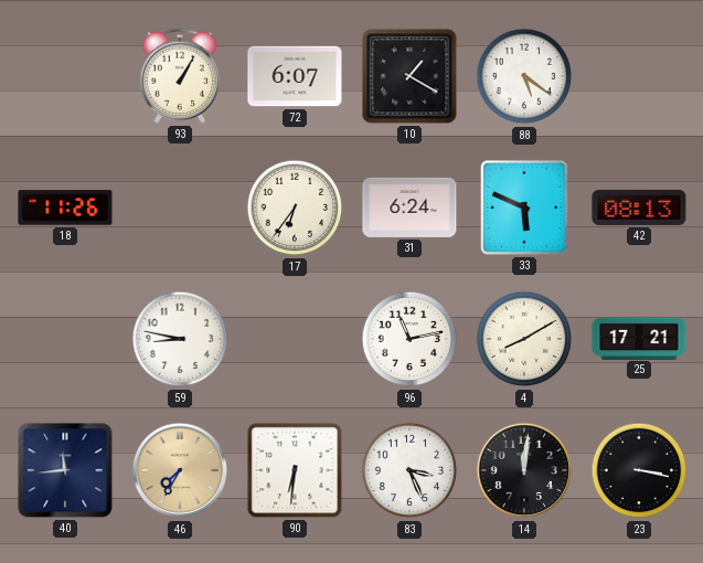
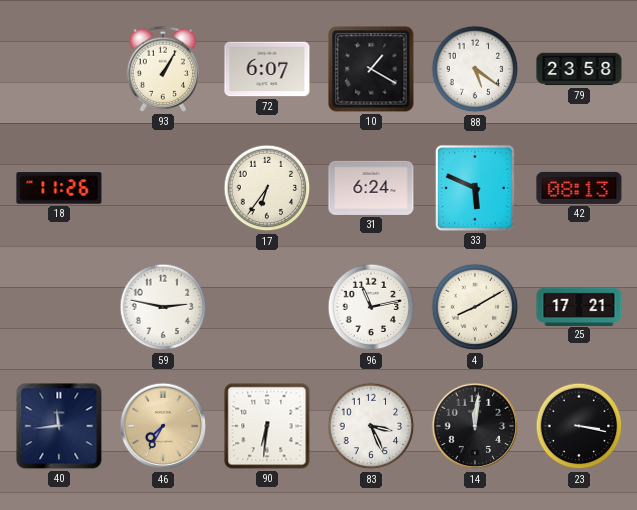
79: none -> 23:58 (579, 69)
59: 8:47 -> 2:47 (163, 307)
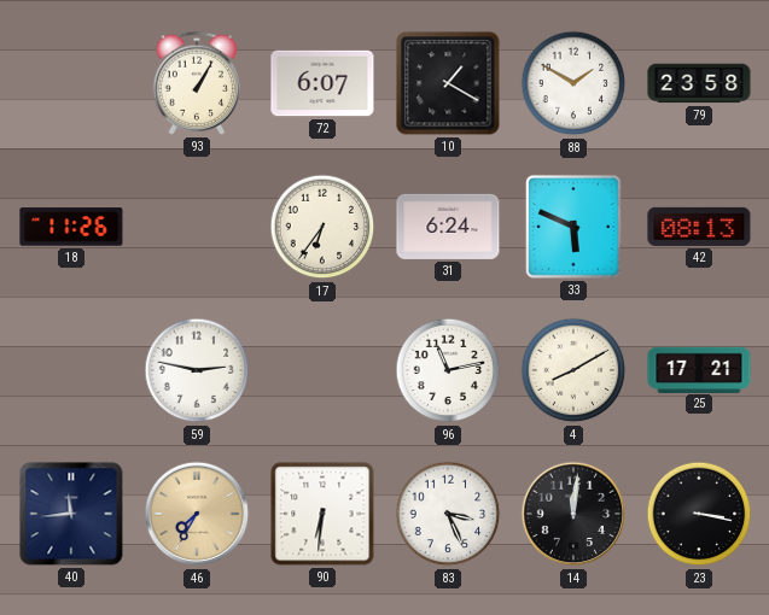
88: 5:21 -> 1:50 (573, 83)
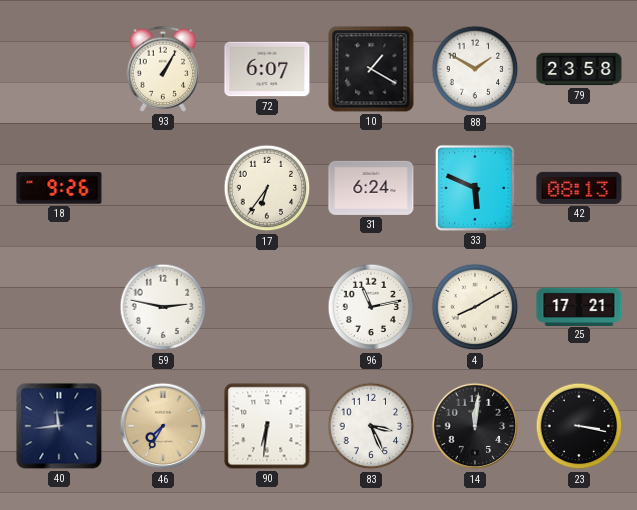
18: 11:26 -> 9:26 (59, 188)
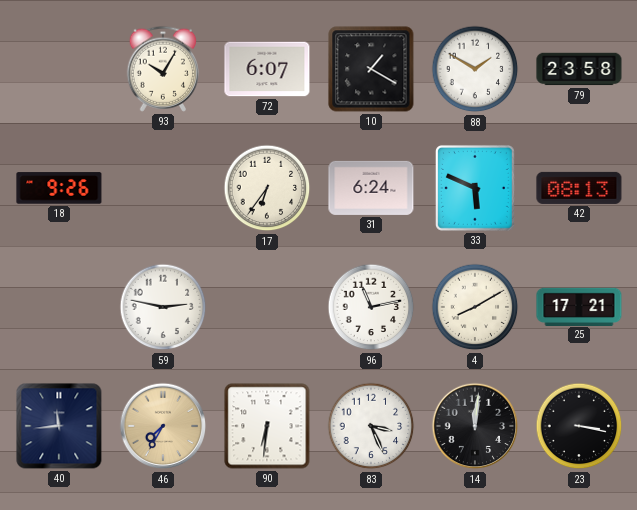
93: 1:05 -> 10:05 (162, 69)
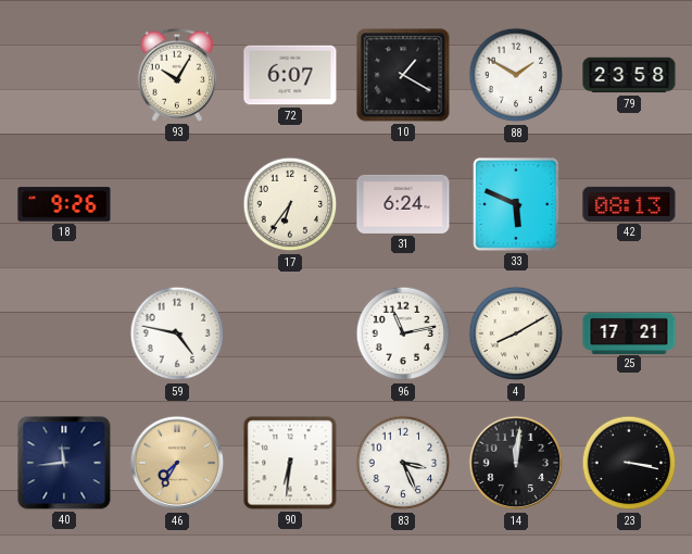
59: 2:47 -> 4:47 (177, 333)
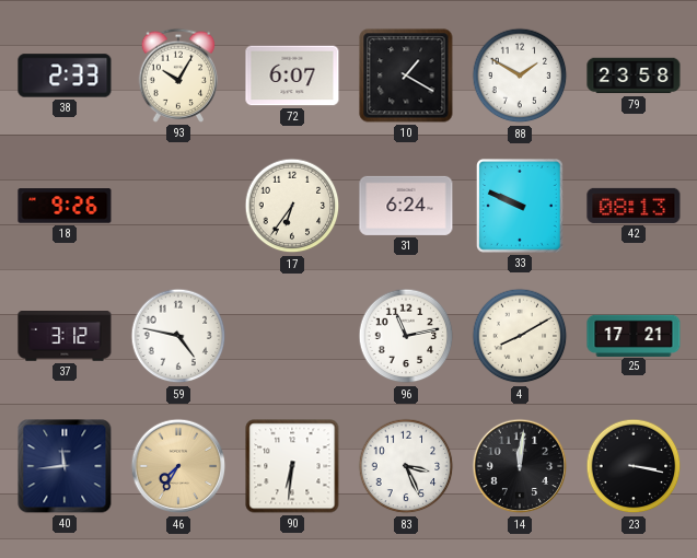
38: none -> 2:33 (65, 75)
33: 5:49 -> 9:49 (520, 206)
37: none -> 3:12 (65, 337)
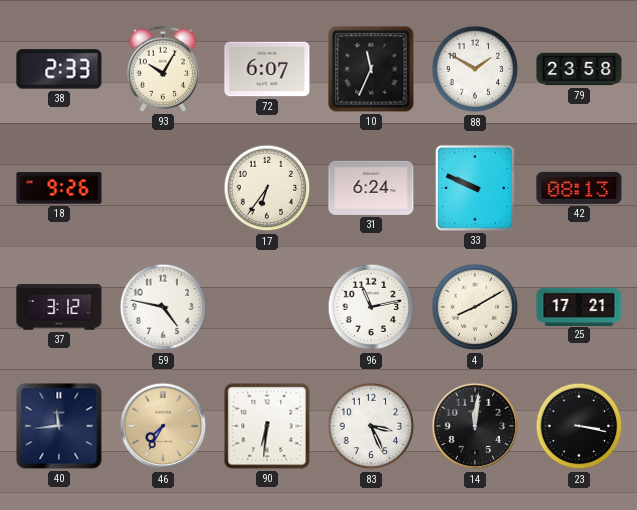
10: 1:20 -> 11:34 (371, 69)
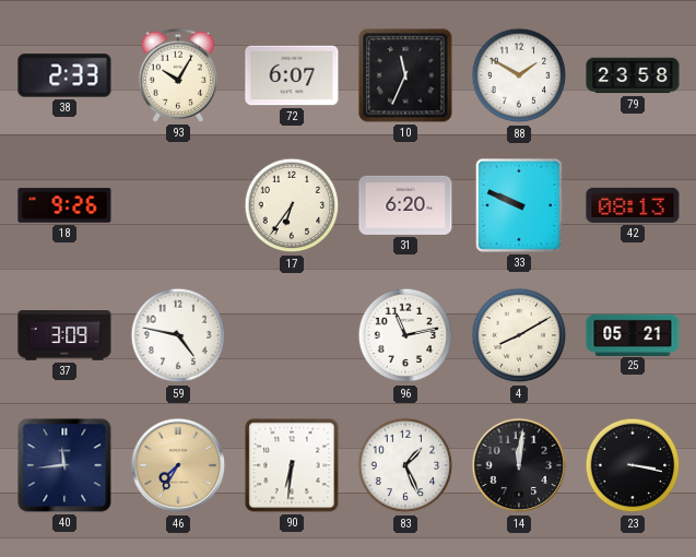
31: 6:24 -> 6:20 (405, 205)
37: 3:12 -> 3:09 (64, 336)
25: 17:21 -> 05:21 (633, 334)
83: 3:26 -> 1:26 (405, 465)
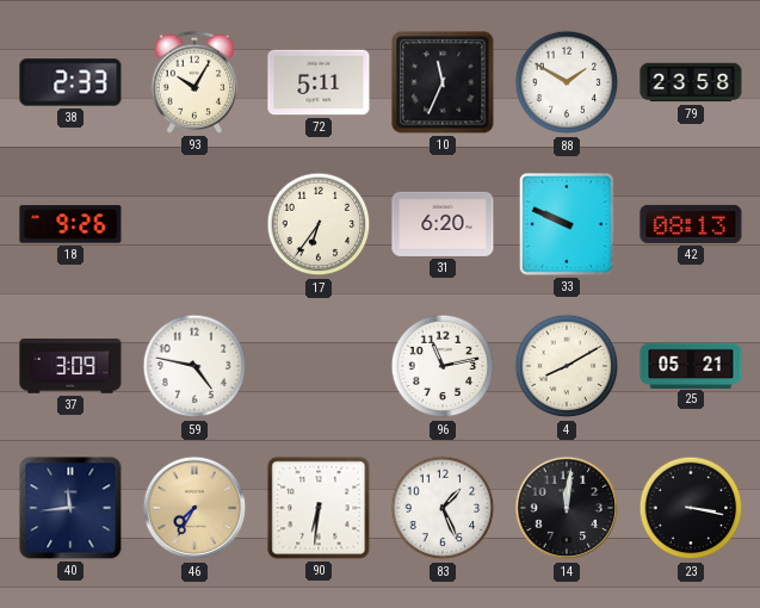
72: 6:07 -> 5:11 (319, 82)
